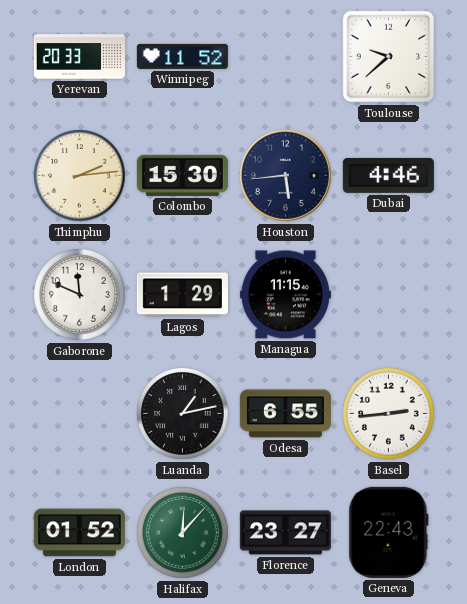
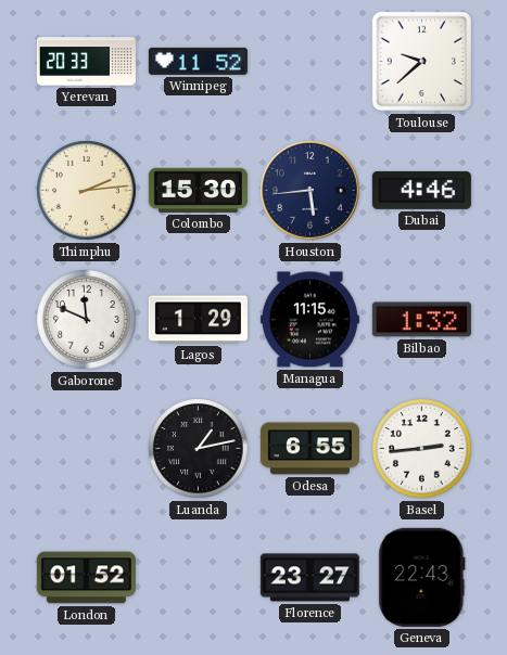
Bilbao: none -> 1:32 (421, 320)
Halifax: 12:07 -> none (183, 533)
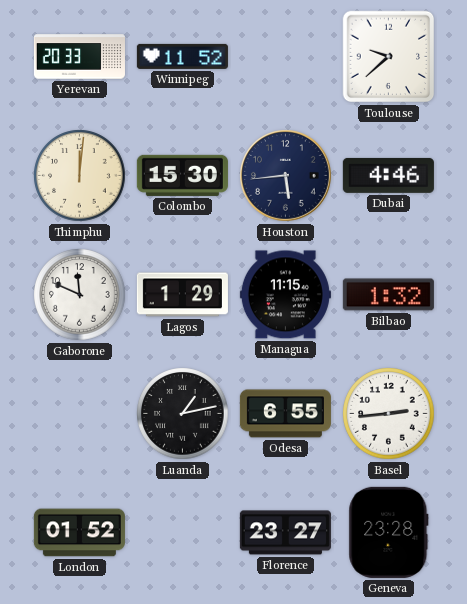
Thimphu: 2:14 -> 12:01 (80, 176)
Geneva: 22:43 -> 23:28 (389, 532)
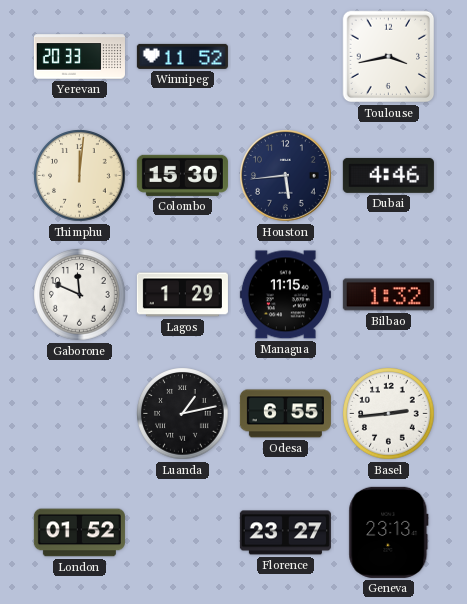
Toulouse: 9:38 -> 3:43 (389, 57)
Geneva: 23:28 -> 23:13 (389, 532)
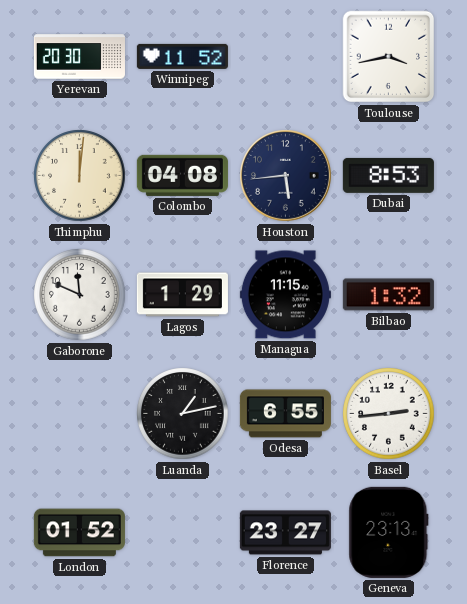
Yerevan: 20:33 -> 20:30 (79, 57)
Colombo: 15:30 -> 04:08 (182, 175)
Dubai: 4:46 -> 8:53 (388, 175)
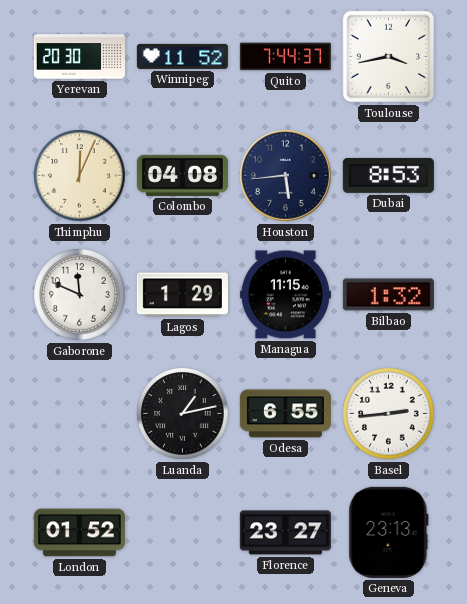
Quito: none -> 7:44 (285, 57)
Thimphu: 12:01 -> 12:04 (80, 176)
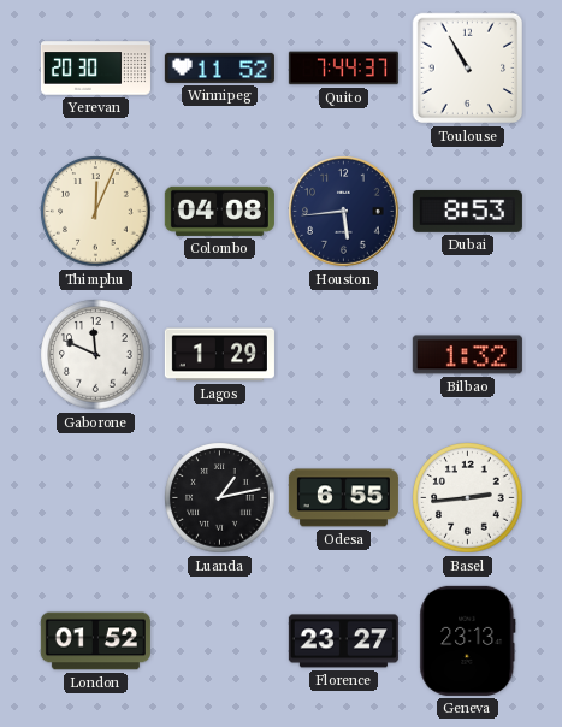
Toulouse: 3:43 -> 10:55 (468, 69)
Managua: 11:15 -> none (285, 295)
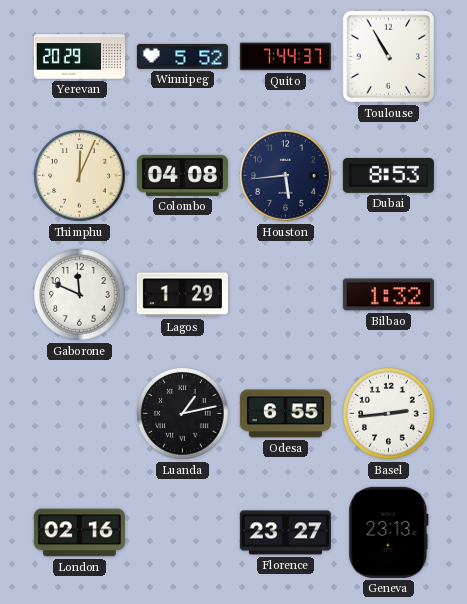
Yerevan: 20:30 -> 20:29 (79, 57)
Winnipeg: 11:52 -> 5:52 (182, 56)
London: 01:52 -> 02:16 (79, 533)
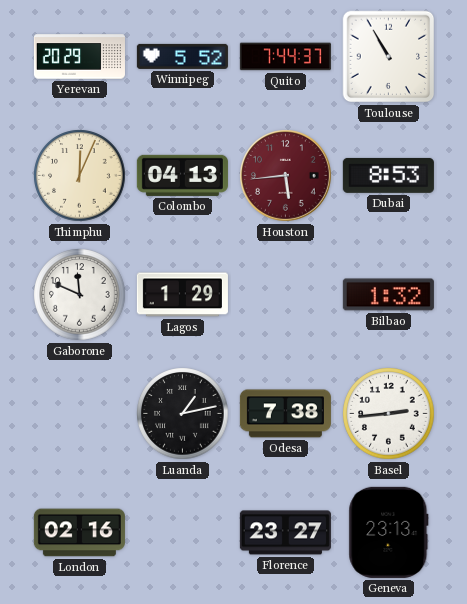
Colombo: 04:08 -> 04:13 (182, 175)
Houston dial: navy -> burgundy (286, 176)
Odesa: 6:55 -> 7:38 (285, 414)
